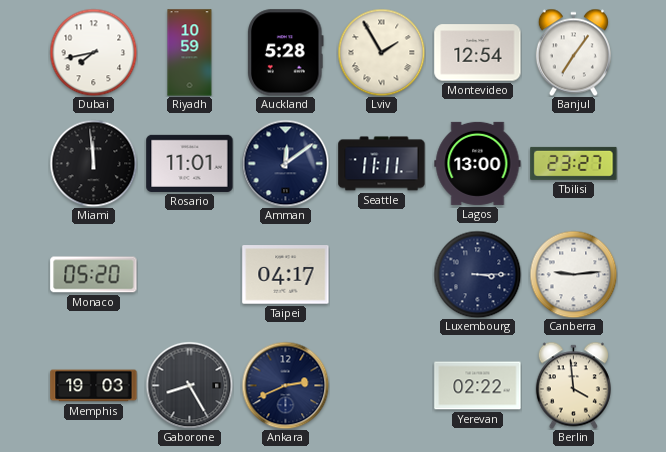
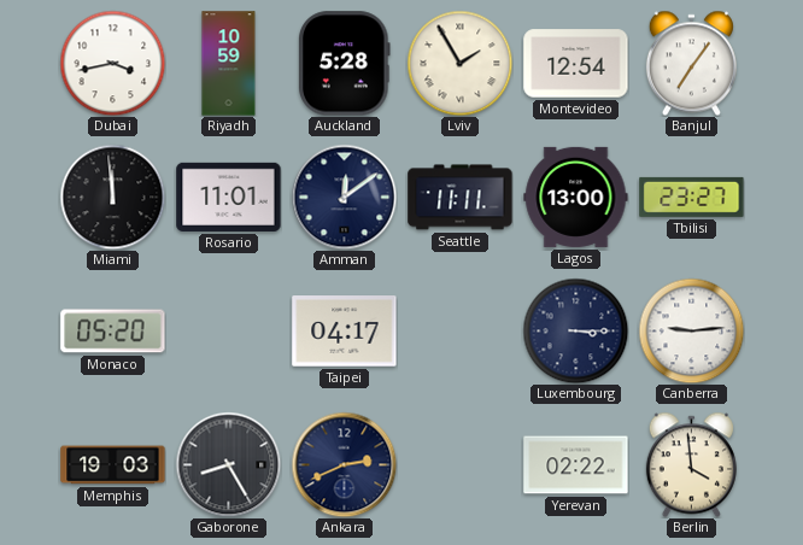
Dubai: 7:43 -> 3:43 (112, 63)
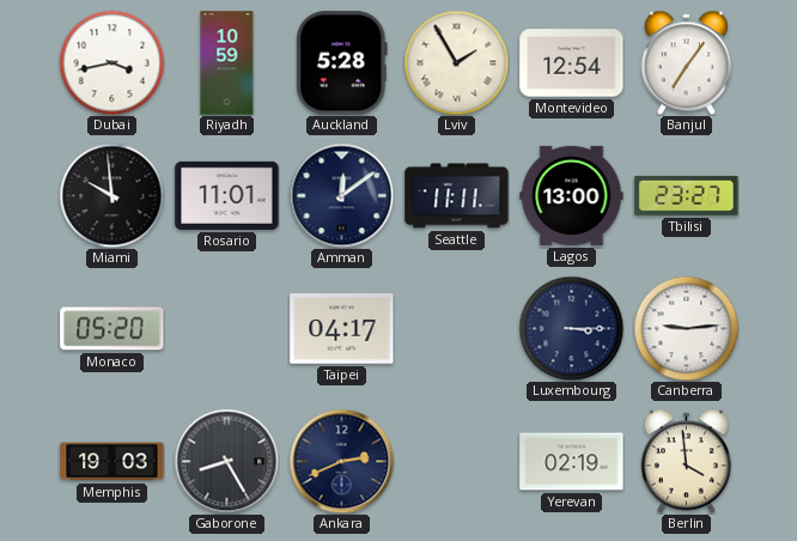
Miami: 11:59 -> 9:59 (111, 195)
Yerevan: 02:22 -> 02:19 (572, 462)
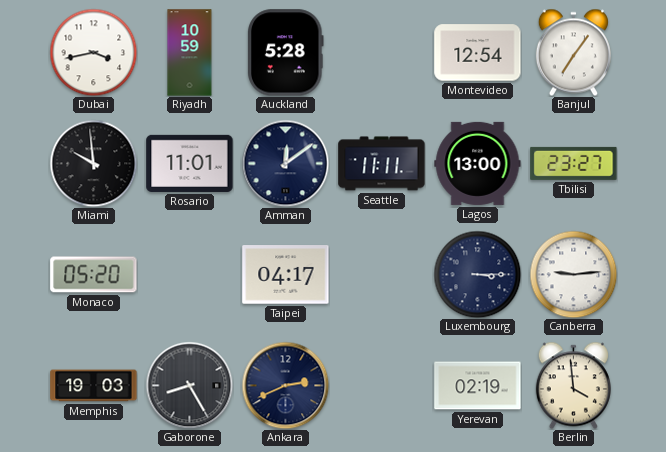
Lviv: 1:55 -> none (456, 62)
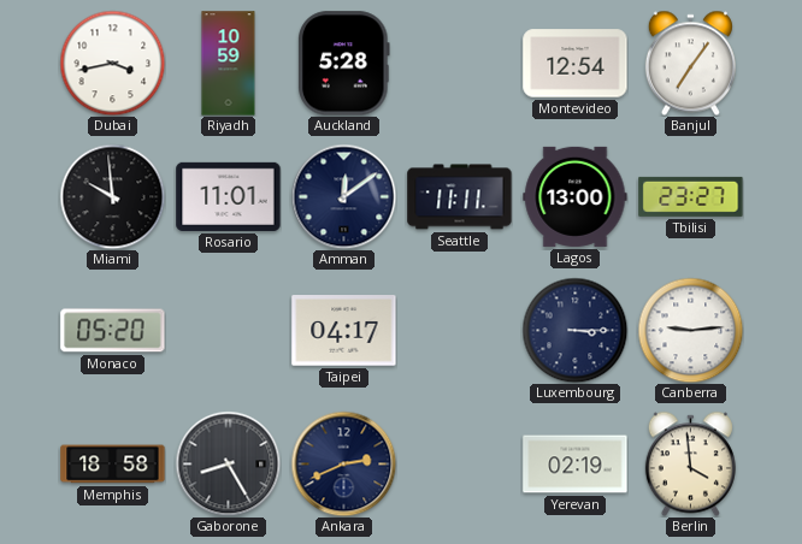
Memphis: 19:03 -> 18:58 (113, 465)
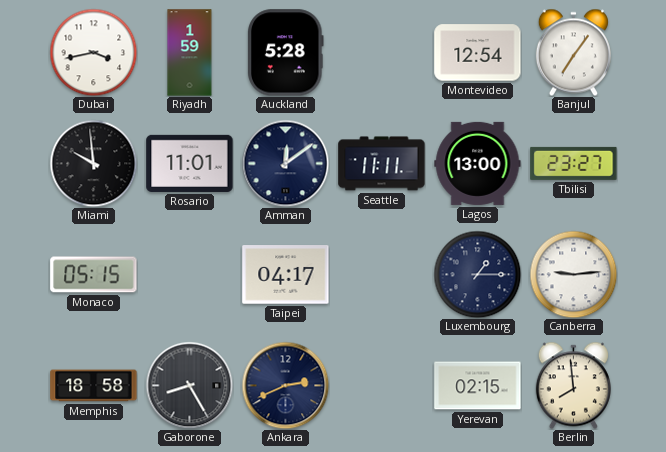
Riyadh: 10:59 -> 1:59 (190, 53)
Monaco: 05:20 -> 05:15 (94, 275)
Luxembourg: 3:15 -> 1:15 (477, 274)
Yerevan: 02:19 -> 02:15 (478, 386)
Berlin: 3:59 -> 7:59 (573, 385)
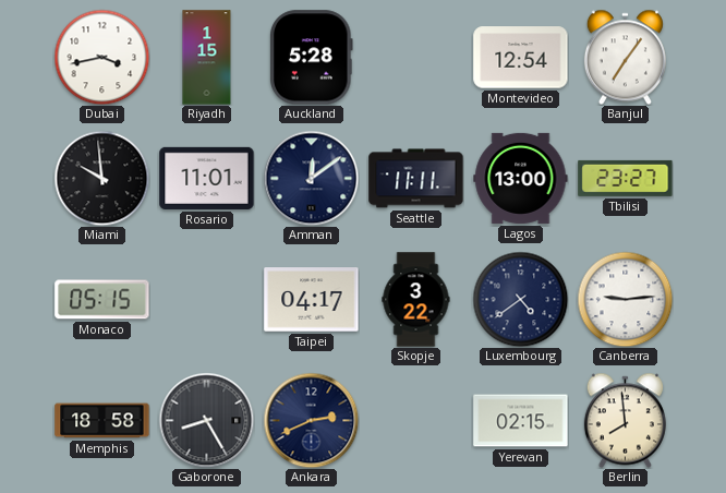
Riyadh: 1:59 -> 1:15 (207, 58)
Skopje: none -> 3:22 (416, 300)
Luxembourg: 1:15 -> 4:39 (520, 299)
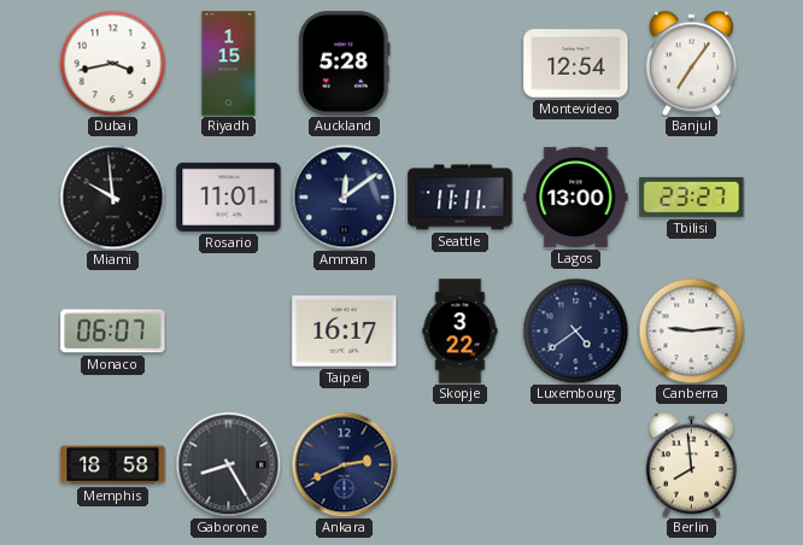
Monaco: 05:15 -> 06:07 (113, 332)
Taipei: 04:17 -> 16:17 (345, 332)
Yerevan: 02:15 -> none (521, 421)
